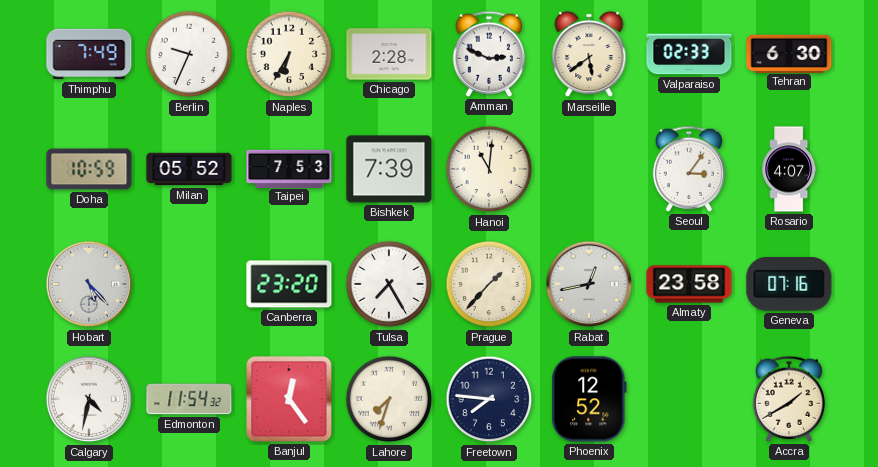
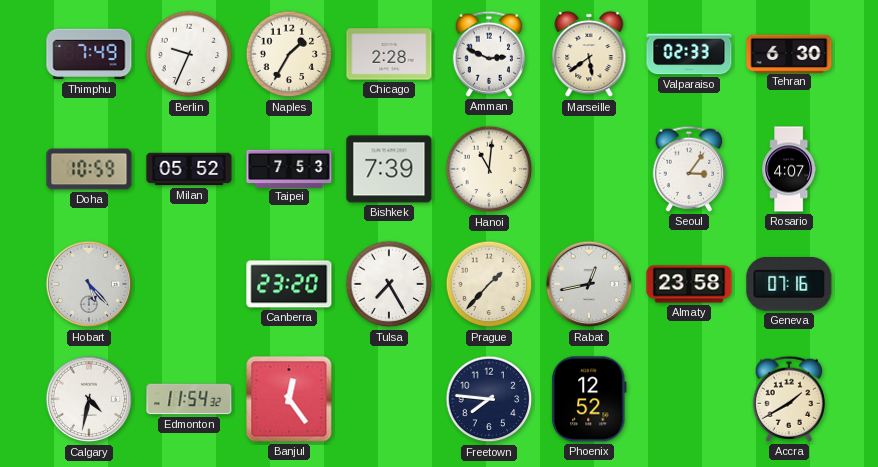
Naples: 6:35 -> 1:35 (289, 54)
Lahore: 7:33 -> none (389, 399)
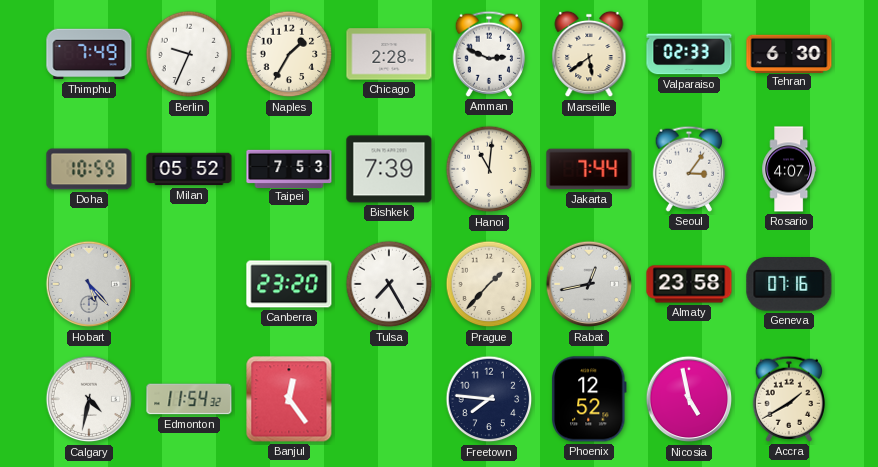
Jakarta: none -> 7:44 (589, 169)
Nicosia: none -> 4:58 (689, 399)
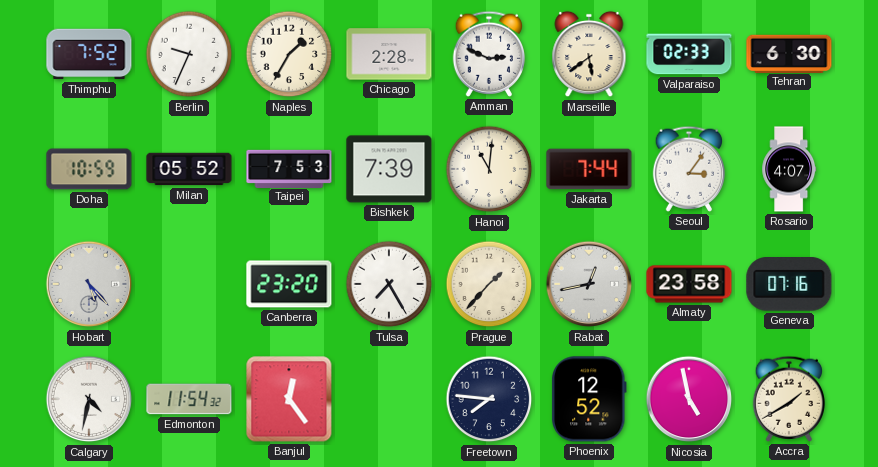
Thimphu: 7:49 -> 7:52 (89, 54)
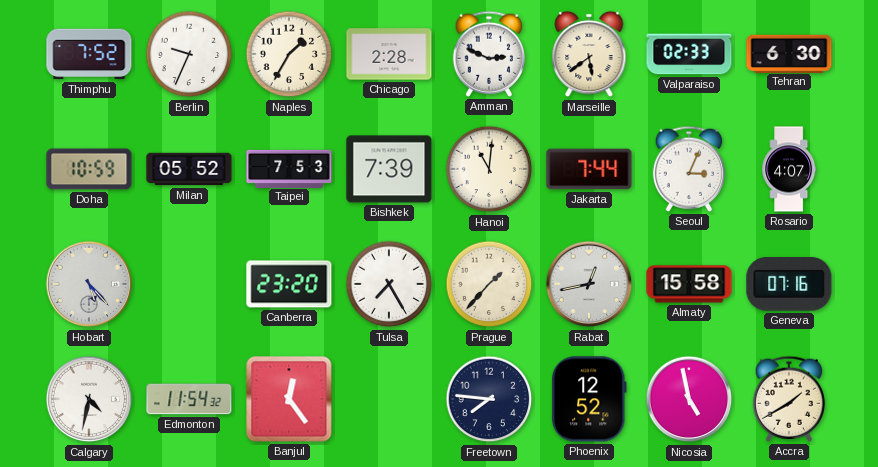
Seoul: 3:06 -> 3:04 (689, 169)
Almaty: 23:58 -> 15:58 (689, 284)
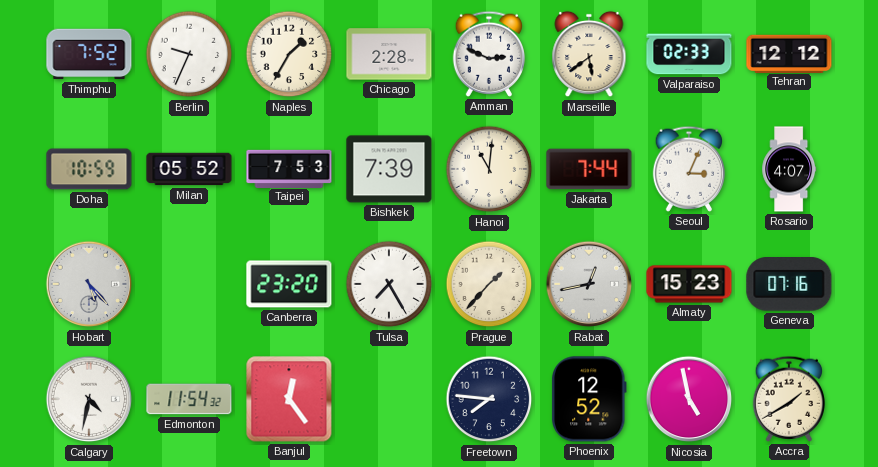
Tehran: 6:30 -> 12:12 (789, 53)
Almaty: 15:58 -> 15:23 (689, 284)
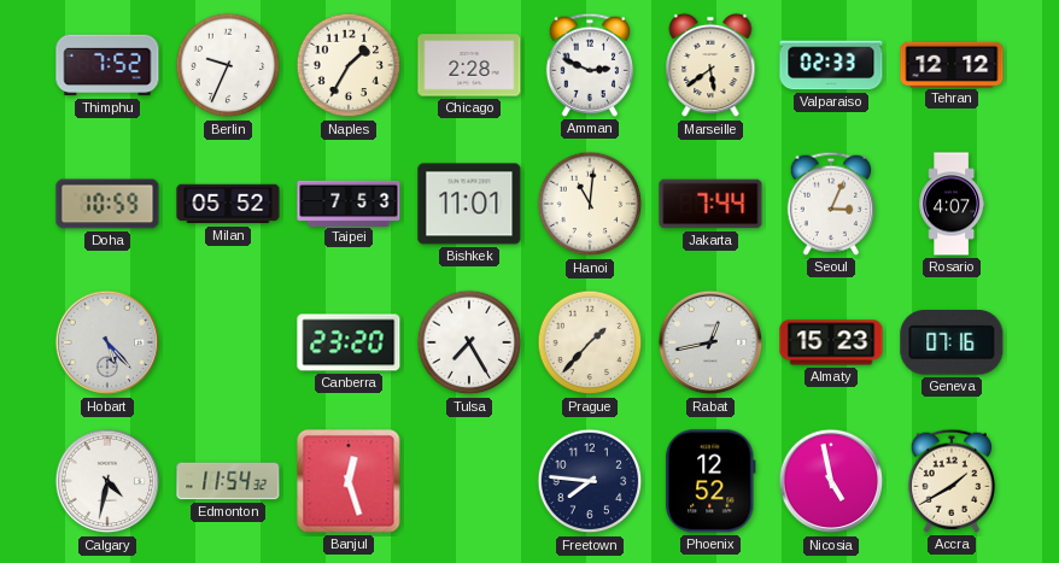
Bishkek: 7:39 -> 11:01 (469, 204)
Banjul: 12:24 -> 12:27 (349, 481)
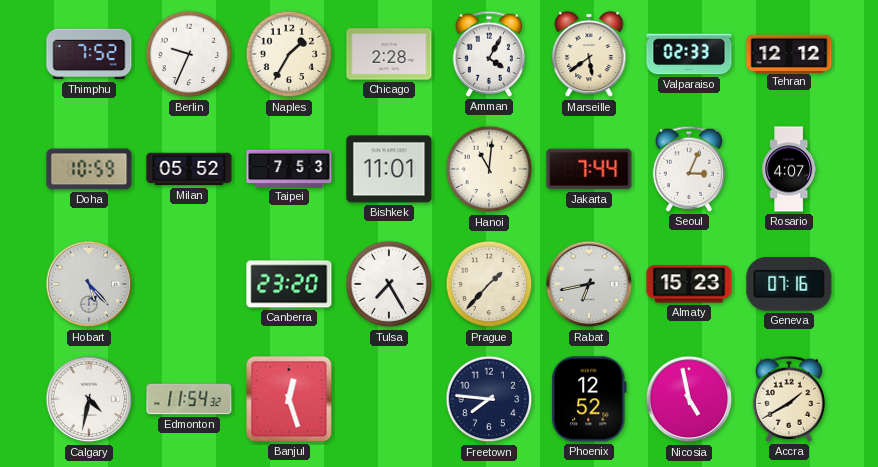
Amman: 2:49 -> 4:05 (489, 54)
Rabat: 12:43 -> 6:43 (589, 284)
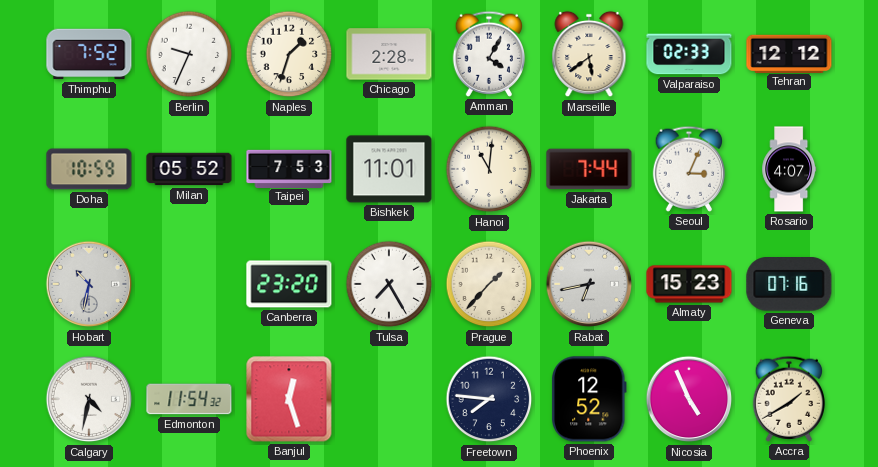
Naples: 1:35 -> 1:33 (289, 54)
Hobart: 5:23 -> 10:32 (89, 284)
Nicosia: 4:58 -> 4:56 (689, 399)
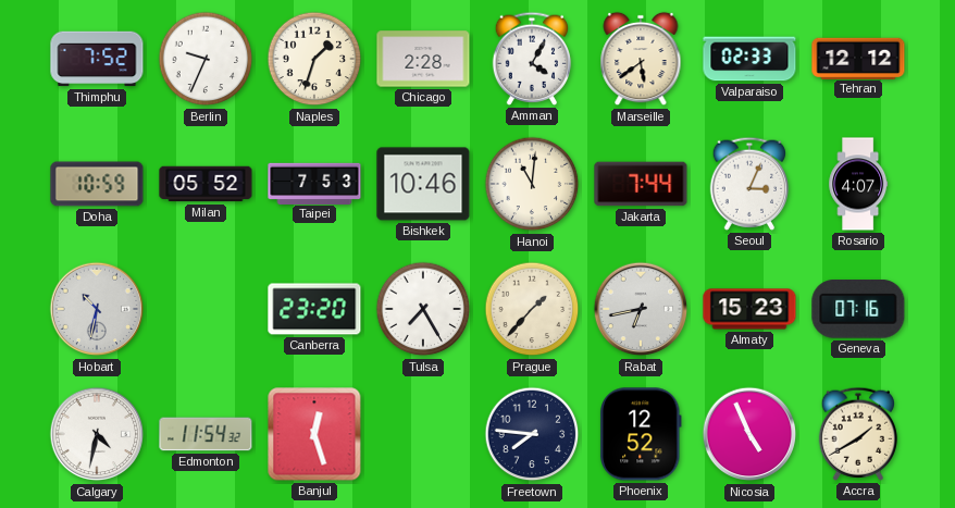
Bishkek: 11:01 -> 10:46 (423, 184)
